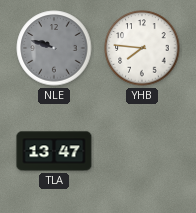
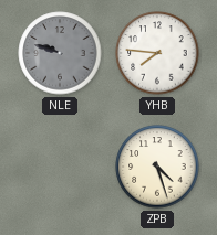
TLA: 13:47 -> none (54, 151)
ZPB: none -> 4:27 (157, 167)
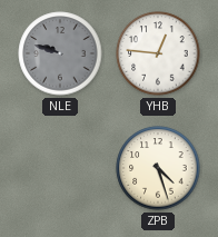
YHB: 7:46 -> 12:46 (158, 53)
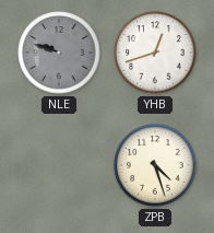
YHB: 12:46 -> 12:42 (155, 53)
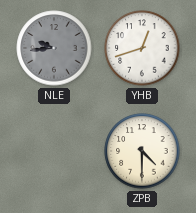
NLE: 9:48 -> 9:44 (54, 48)
ZPB: 4:27 -> 4:30 (142, 151)
